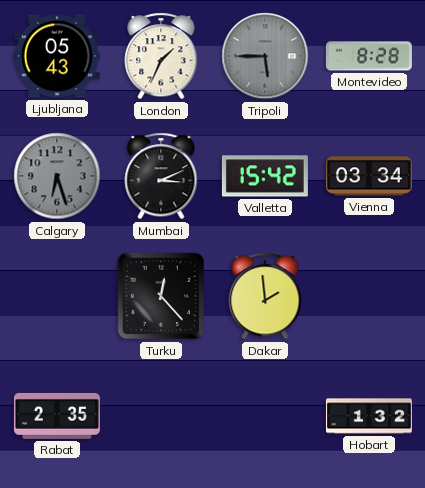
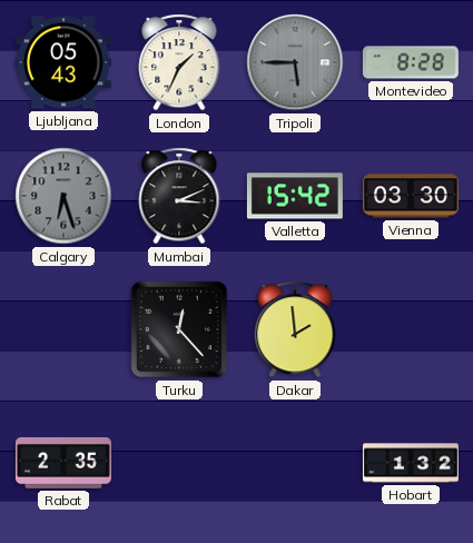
Vienna: 03:34 -> 03:30 (411, 196)
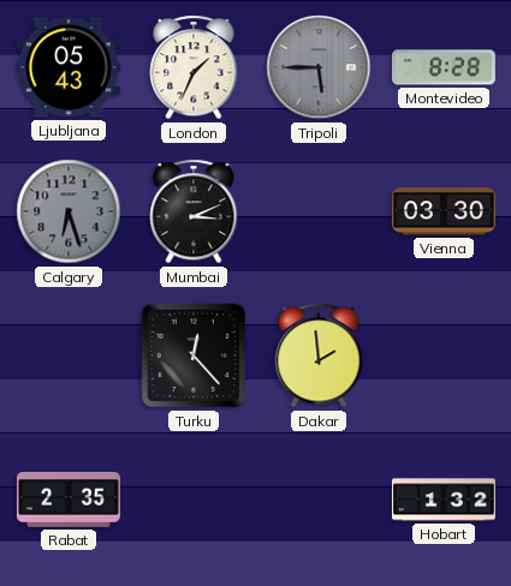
Valletta: 15:42 -> none (295, 196)
